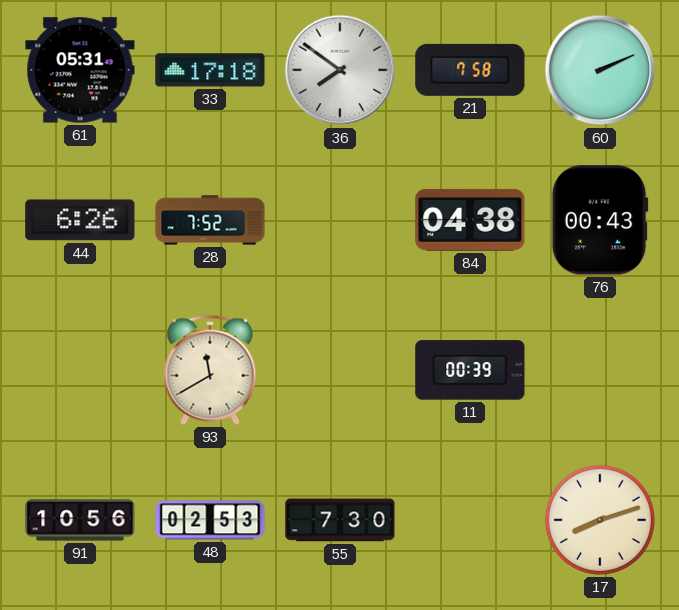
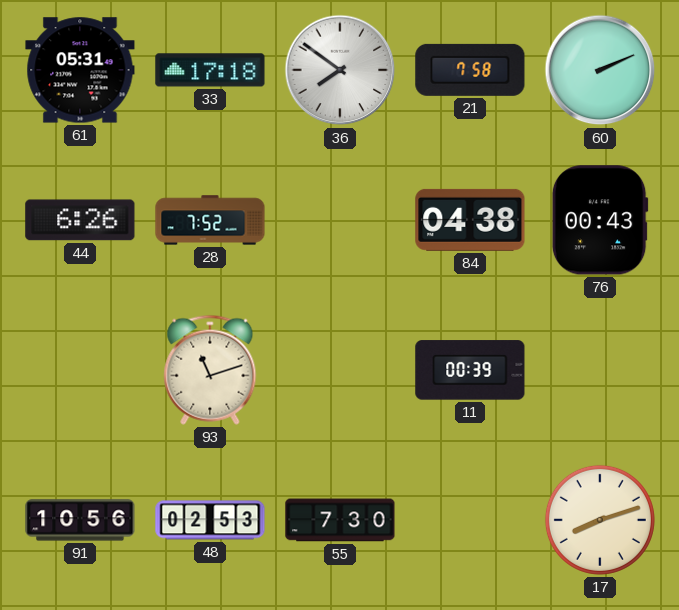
93: 11:40 -> 11:12 (210, 370)
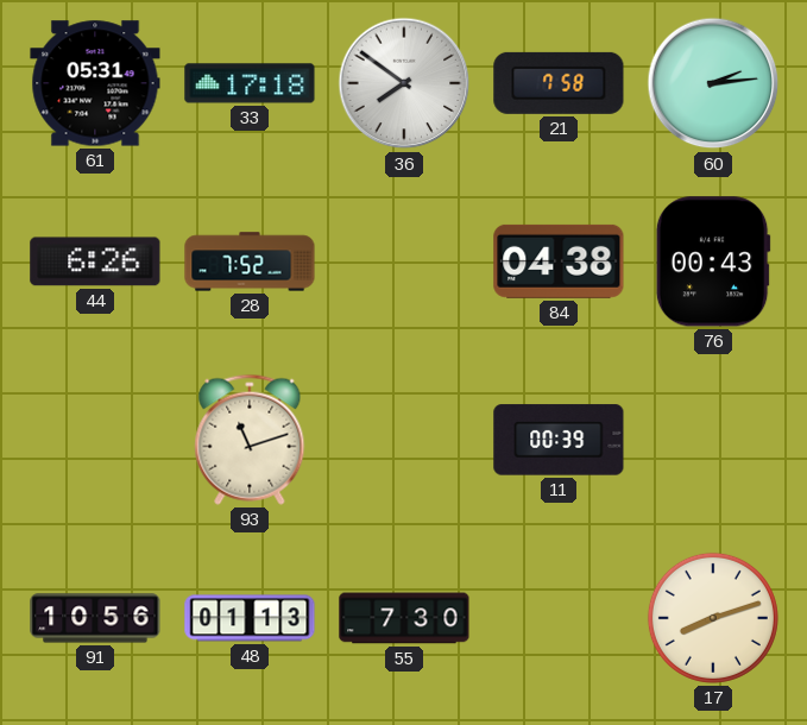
60: 2:11 -> 2:14 (713, 83)
48: 02:53 -> 01:13 (250, 618)
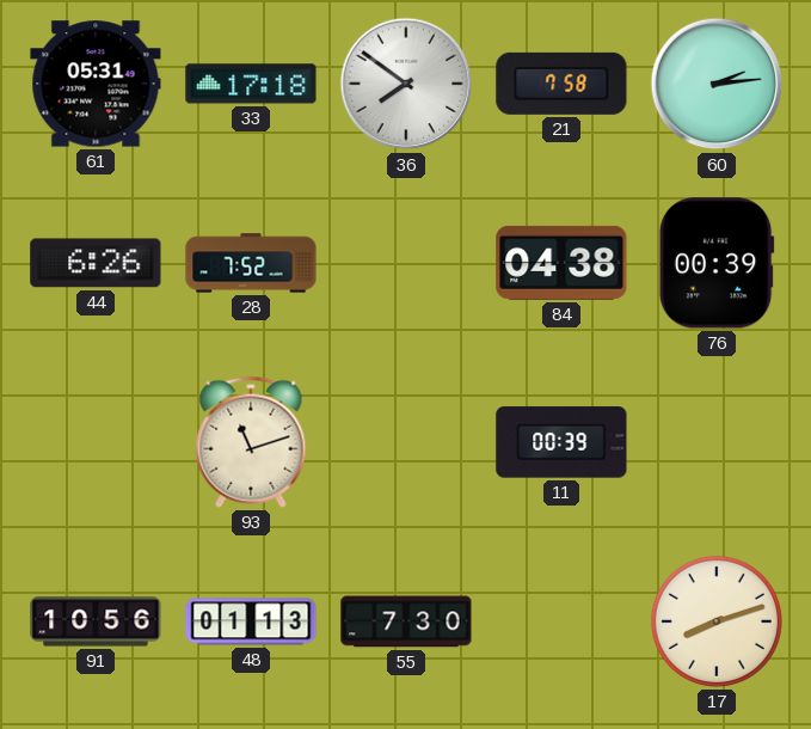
76: 00:43 -> 00:39 (717, 263)
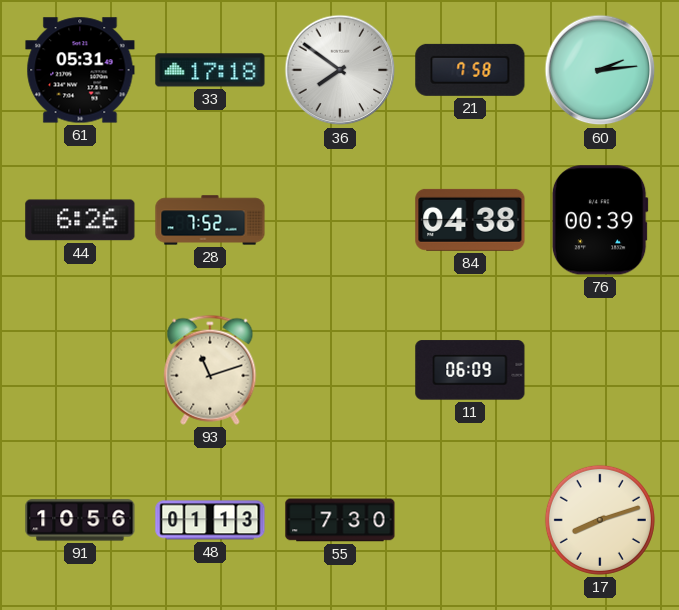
11: 00:39 -> 06:09 (470, 370)
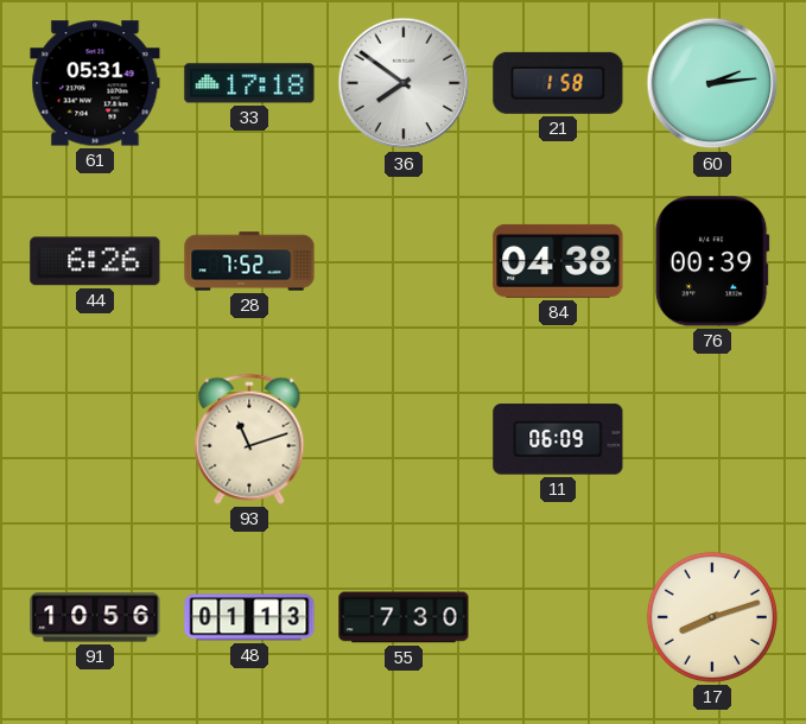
21: 7:58 -> 1:58 (558, 83)
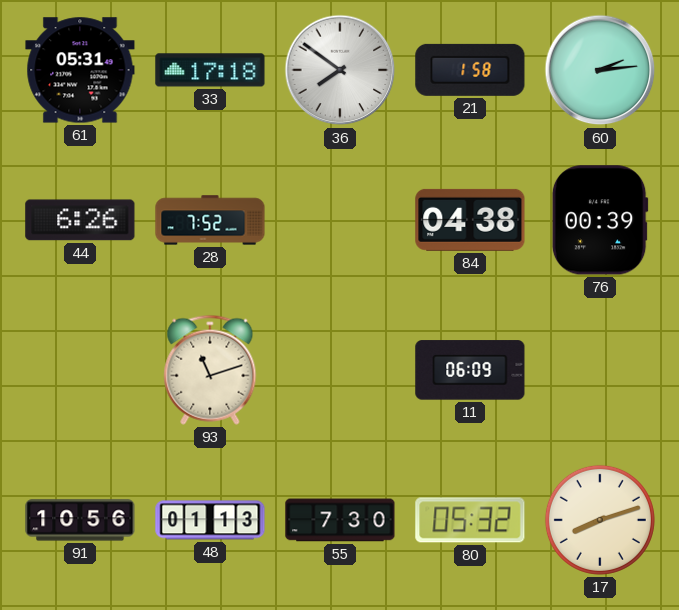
80: none -> 05:32 (470, 520)
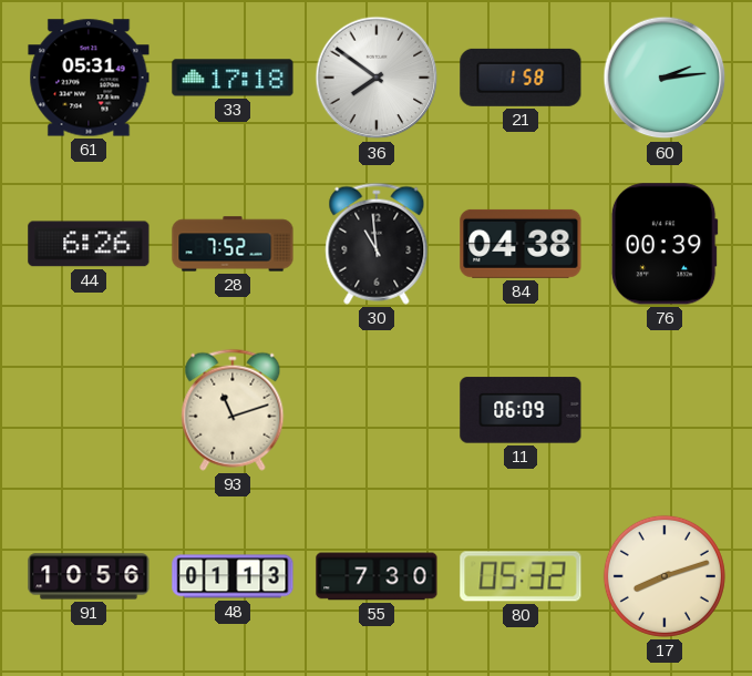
30: none -> 10:59 (377, 244)
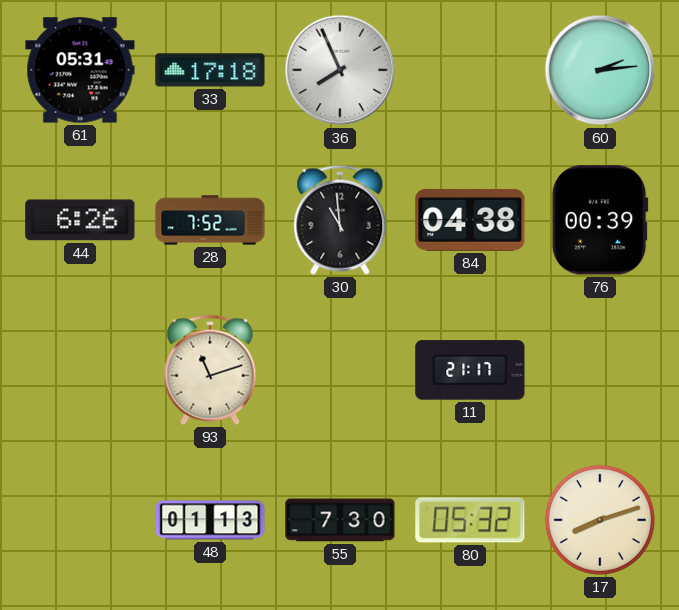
36: 7:51 -> 7:56 (340, 70)
21: 1:58 -> none (521, 78)
11: 06:09 -> 21:17 (470, 370)
91: 10:56 -> none (89, 576)
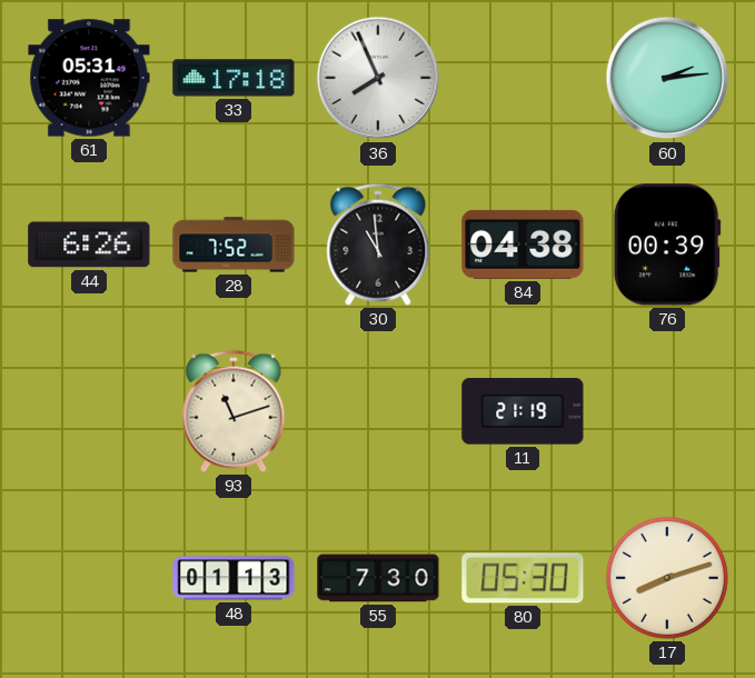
11: 21:17 -> 21:19 (523, 411)
80: 05:32 -> 05:30 (523, 578)
